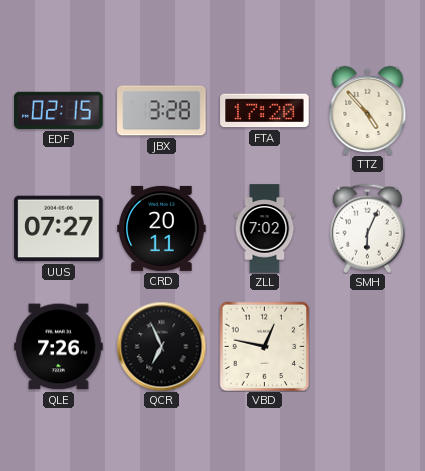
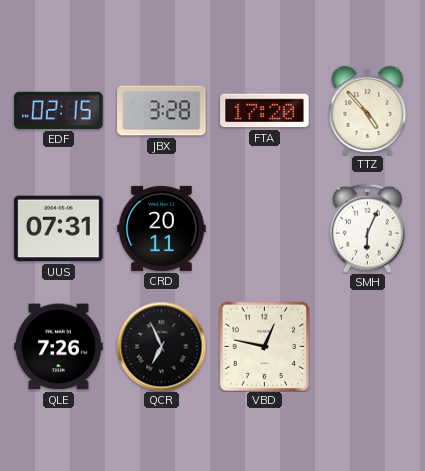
UUS: 07:27 -> 07:31 (59, 229)
ZLL: 7:02 -> none (265, 229)
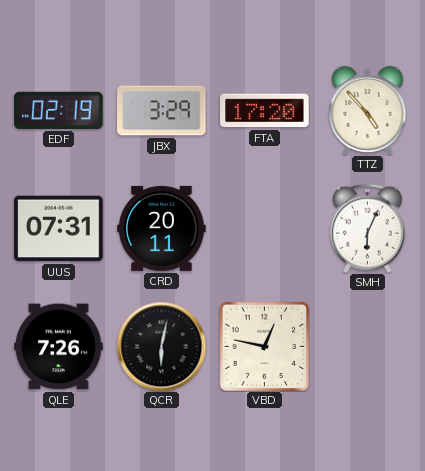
EDF: 02:15 -> 02:19 (59, 110)
JBX: 3:28 -> 3:29 (162, 111)
QCR: 6:56 -> 6:02 (161, 346)
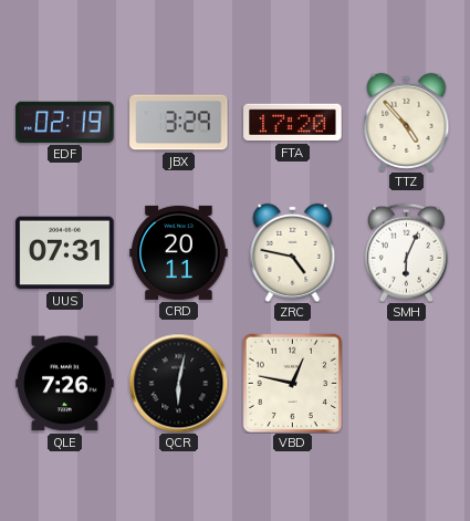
ZRC: none -> 4:47 (293, 252)
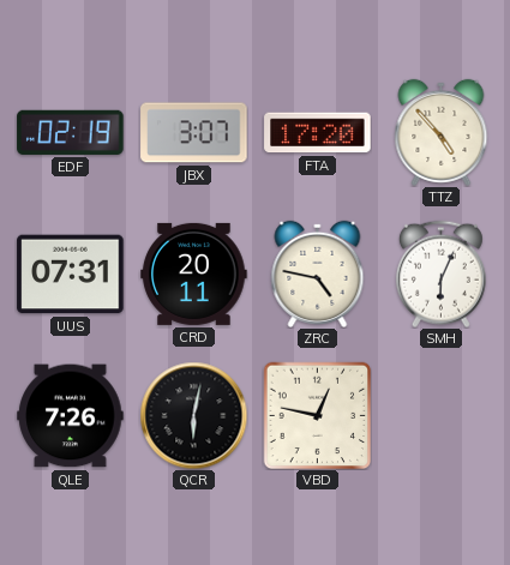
JBX: 3:29 -> 3:07 (194, 133)
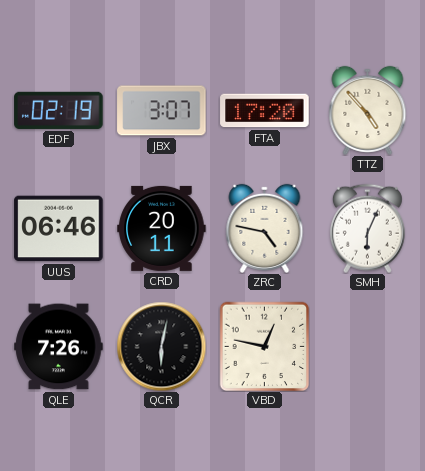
UUS: 07:31 -> 06:46 (59, 229)
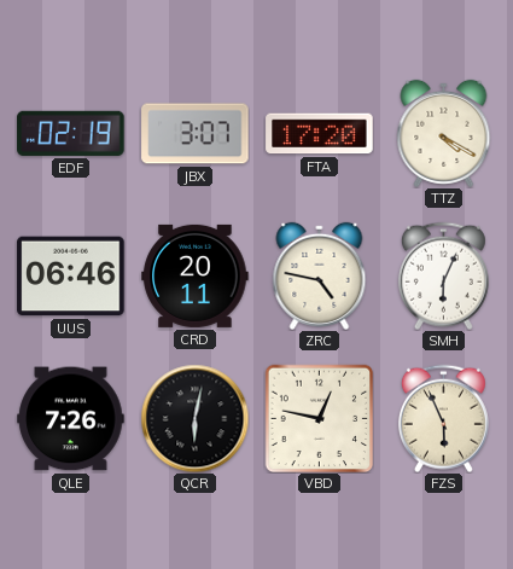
TTZ: 4:53 -> 4:20 (444, 133)
FZS: none -> 5:56 (443, 418)
